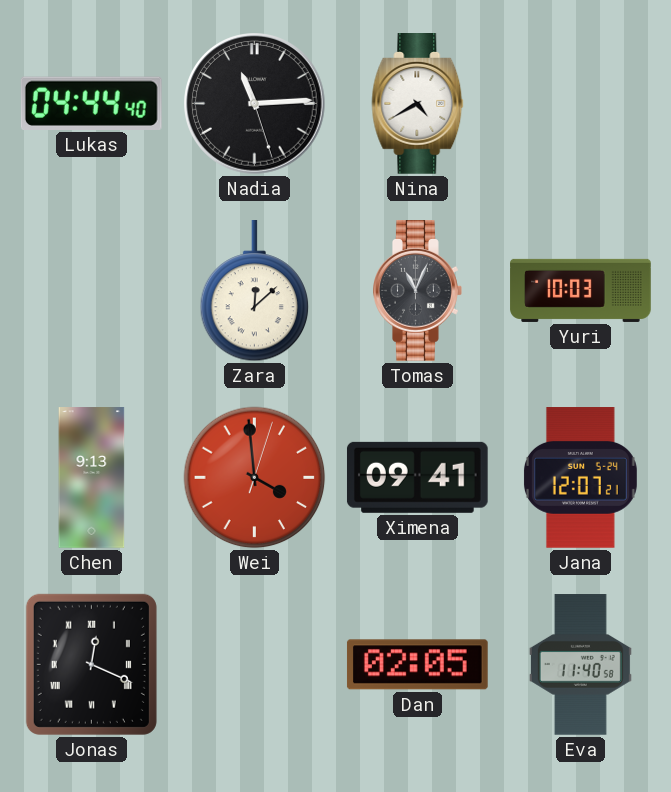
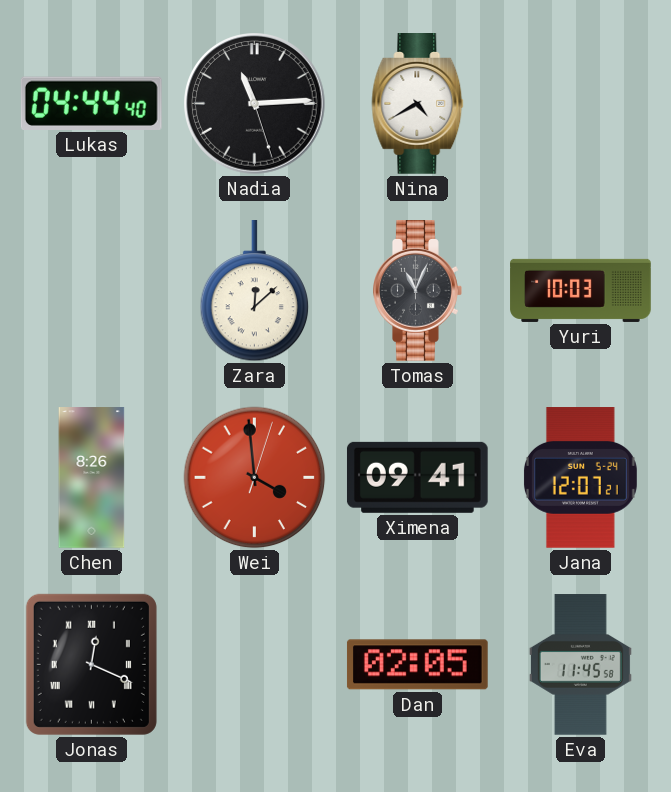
Chen: 9:13 -> 8:26 (92, 478)
Eva: 11:40 -> 11:45 (580, 665)
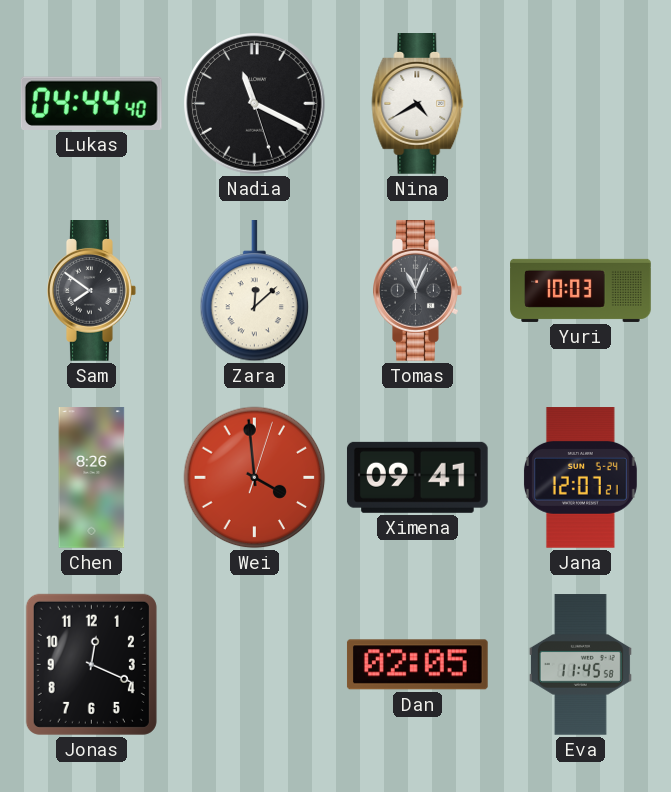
Nadia: 11:14 -> 11:19 (255, 104)
Sam: none -> 7:51 (92, 291)
Jonas numerals: Roman -> Arabic (91, 664)
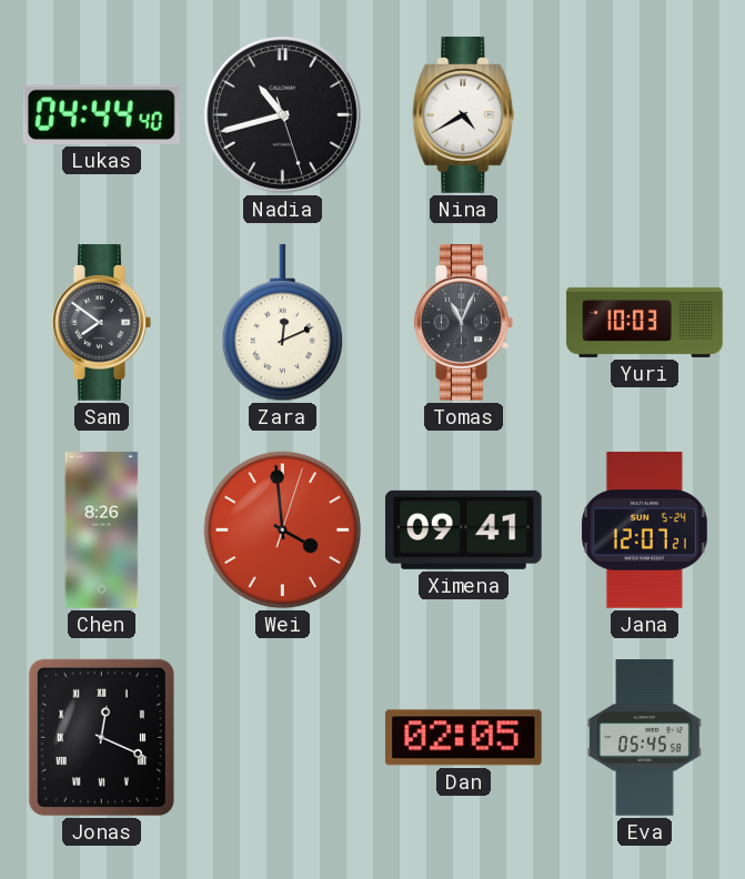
Nadia: 11:19 -> 10:42 (283, 115)
Zara: 12:08 -> 12:11 (283, 324)
Jonas numerals: Arabic -> Roman (101, 737)
Eva: 11:45 -> 05:45 (644, 738)
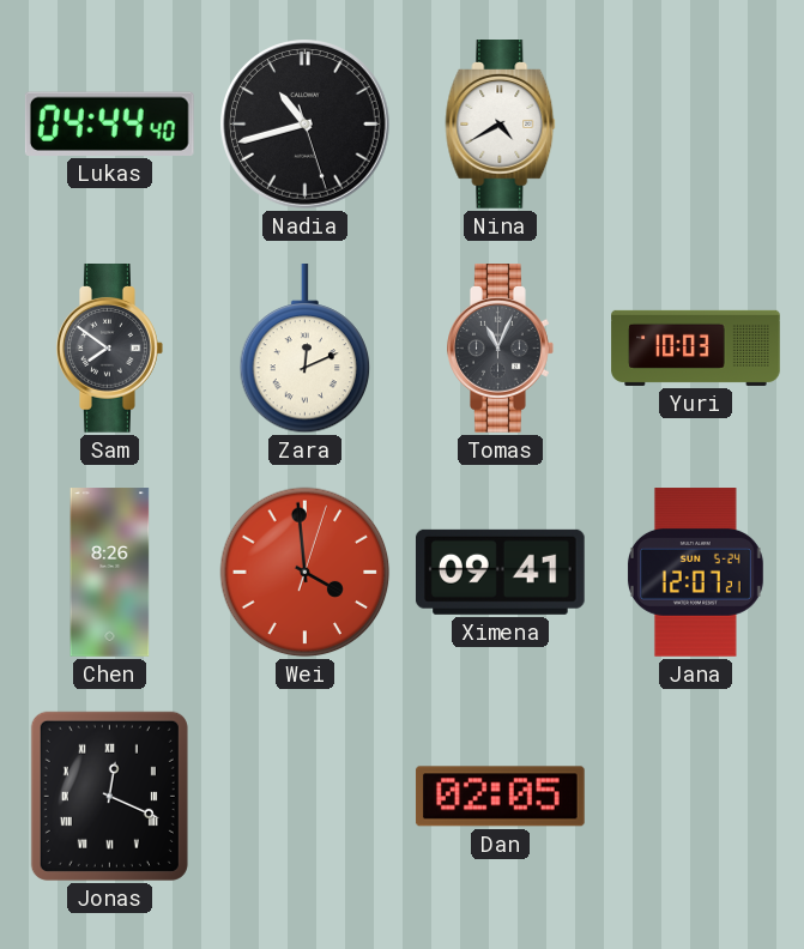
Eva: 05:45 -> none (644, 738)
